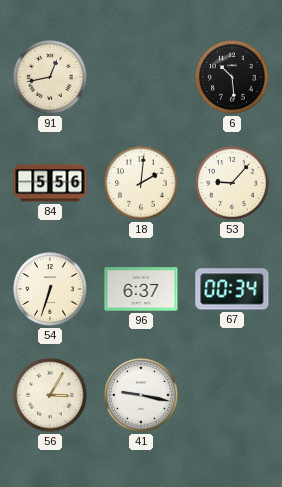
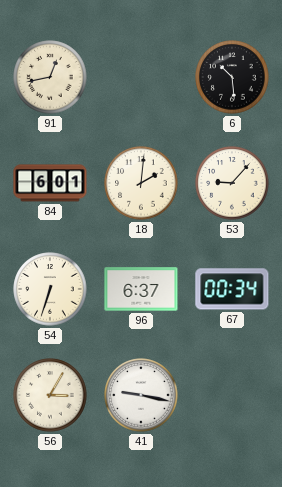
84: 5:56 -> 6:01 (50, 183)
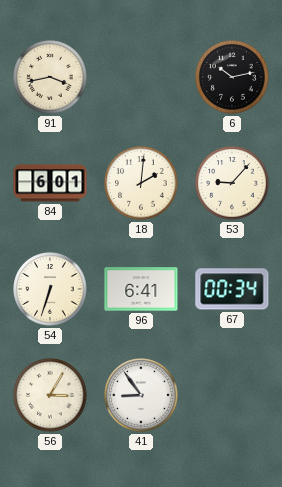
91: 12:43 -> 3:43 (50, 77)
6: 10:29 -> 10:13 (232, 77)
96: 6:37 -> 6:41 (141, 289)
41: 9:17 -> 8:54 (141, 395)
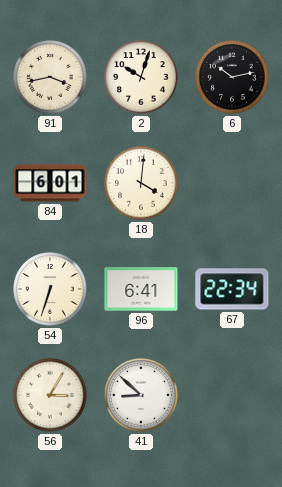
2: none -> 10:03 (141, 77)
18: 2:01 -> 4:01 (141, 183)
53: 9:07 -> none (232, 183)
67: 00:34 -> 22:34 (232, 289)
41: 8:54 -> 8:52 (141, 395)
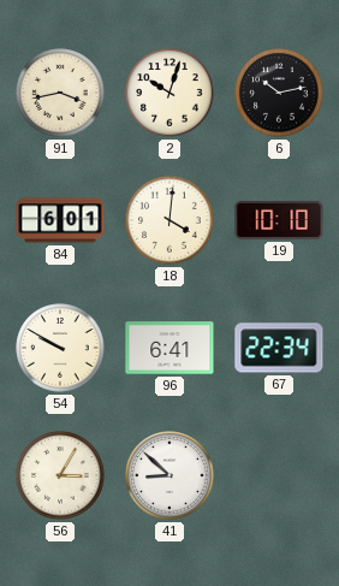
19: none -> 10:10 (279, 220)
54: 6:33 -> 9:50 (60, 348)
